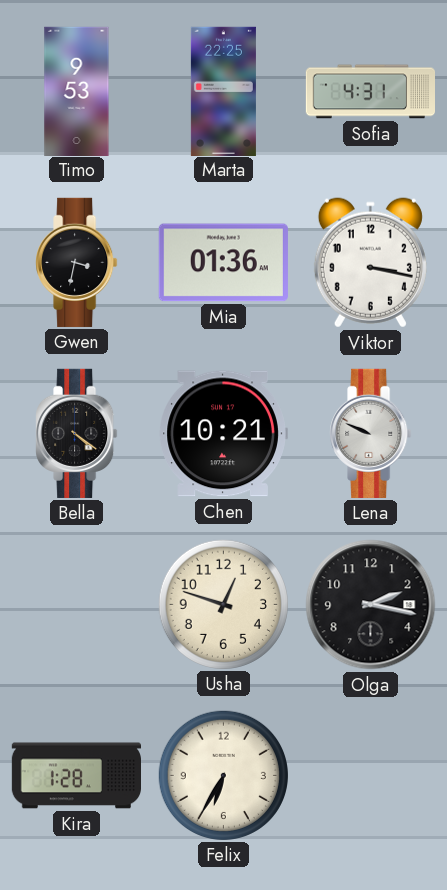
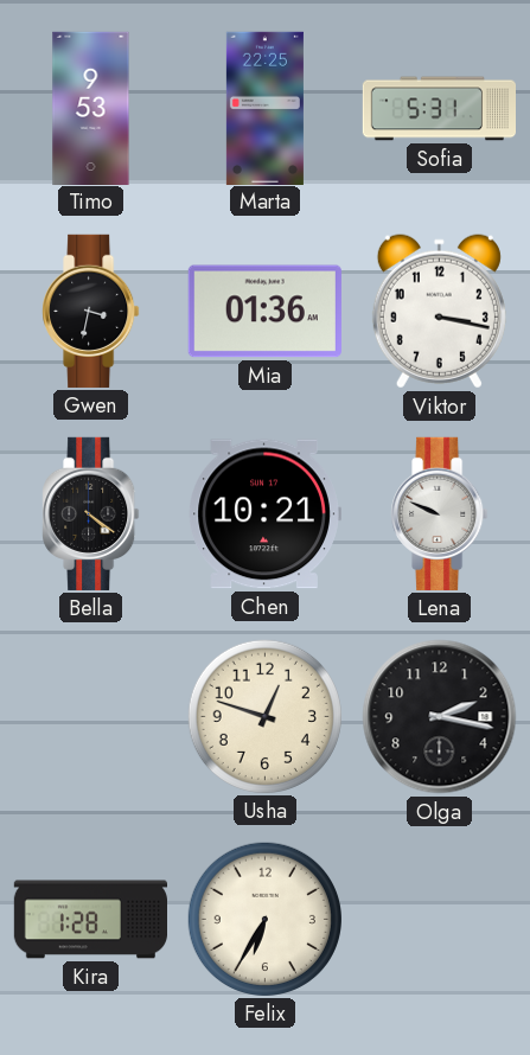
Sofia: 4:31 -> 5:31 (439, 109)
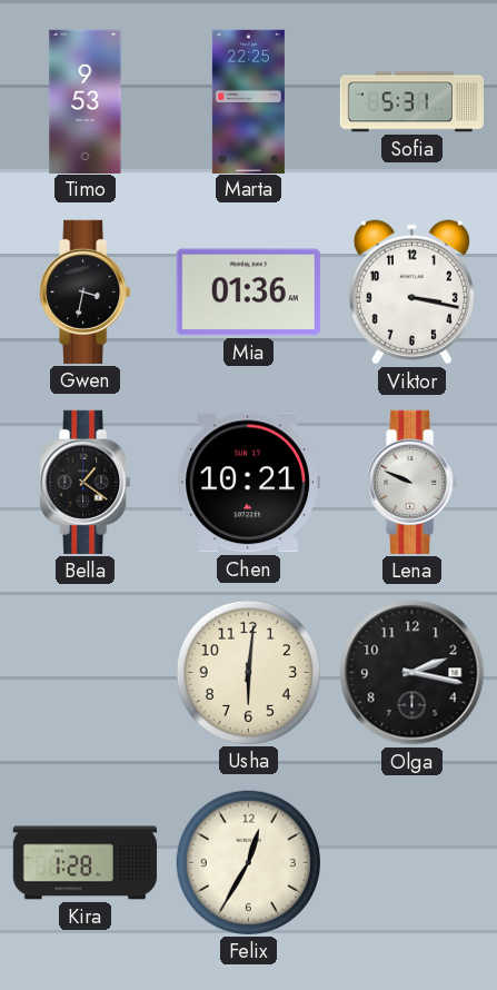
Bella: 4:21 -> 1:21 (86, 482)
Usha: 12:48 -> 6:01 (248, 672)
Felix: 6:35 -> 12:35 (248, 862)
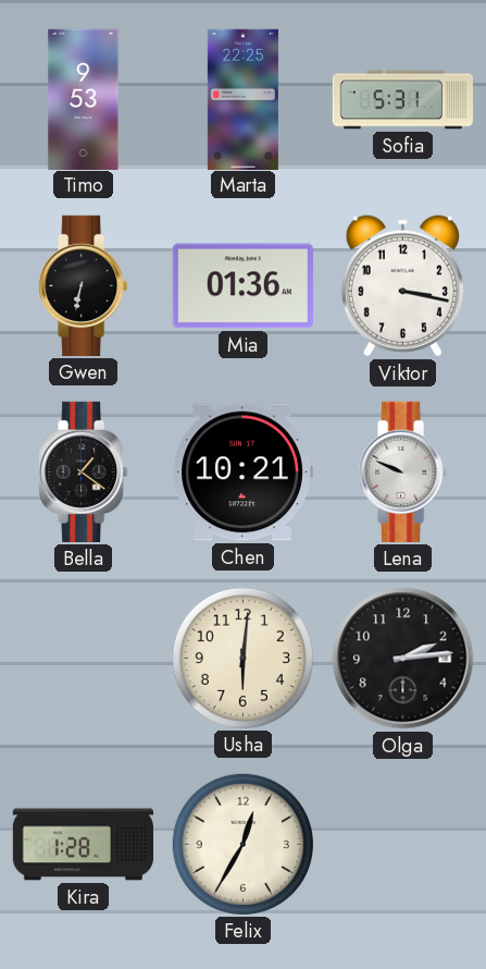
Gwen: 3:32 -> 6:32 (84, 285)
Olga: 2:17 -> 2:14 (403, 659)
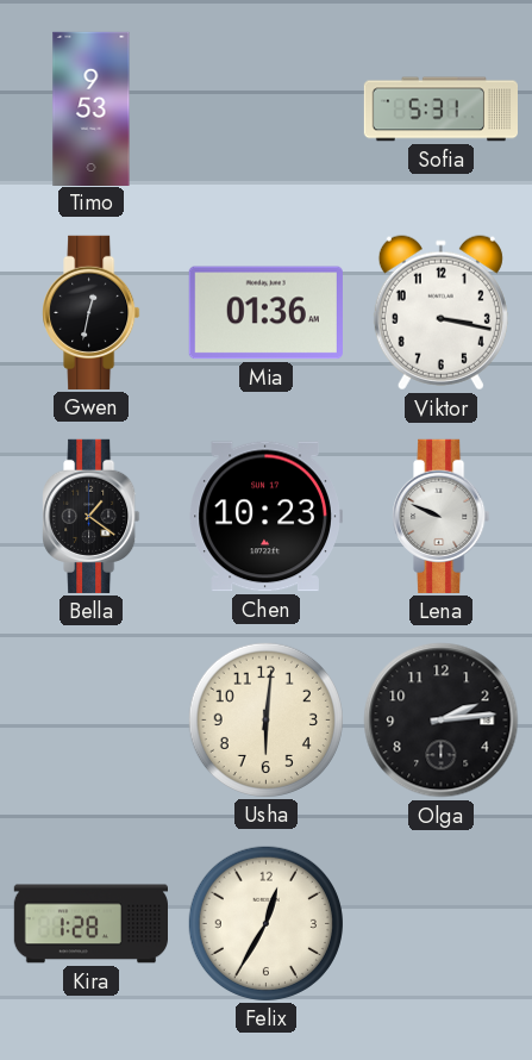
Marta: 22:25 -> none (242, 99)
Gwen: 6:32 -> 12:32 (92, 312)
Chen: 10:21 -> 10:23 (265, 517)
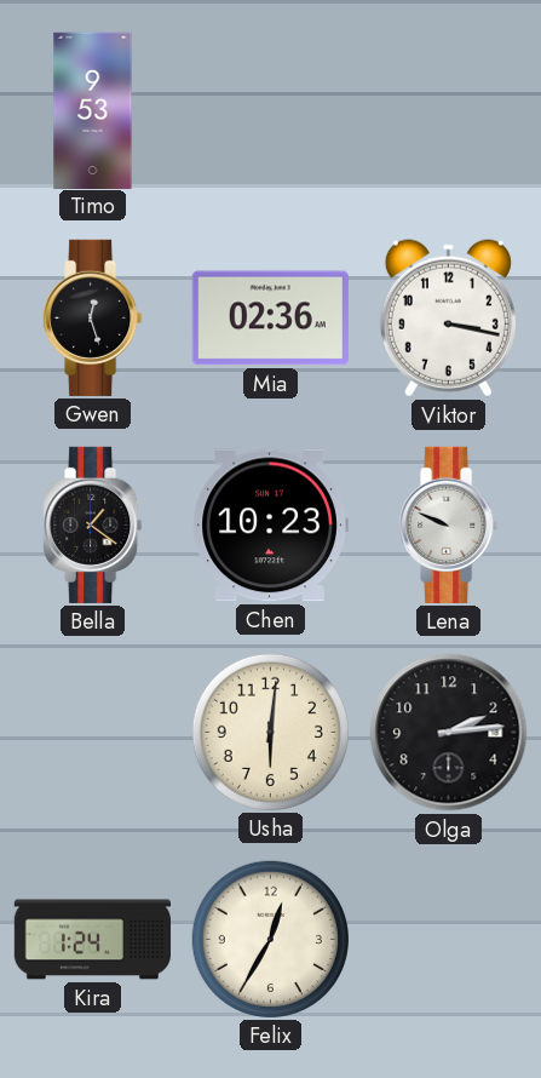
Sofia: 5:31 -> none (440, 110)
Gwen: 12:32 -> 12:27 (93, 317)
Mia: 01:36 -> 02:36 (270, 319)
Kira: 1:28 -> 1:24 (92, 940)
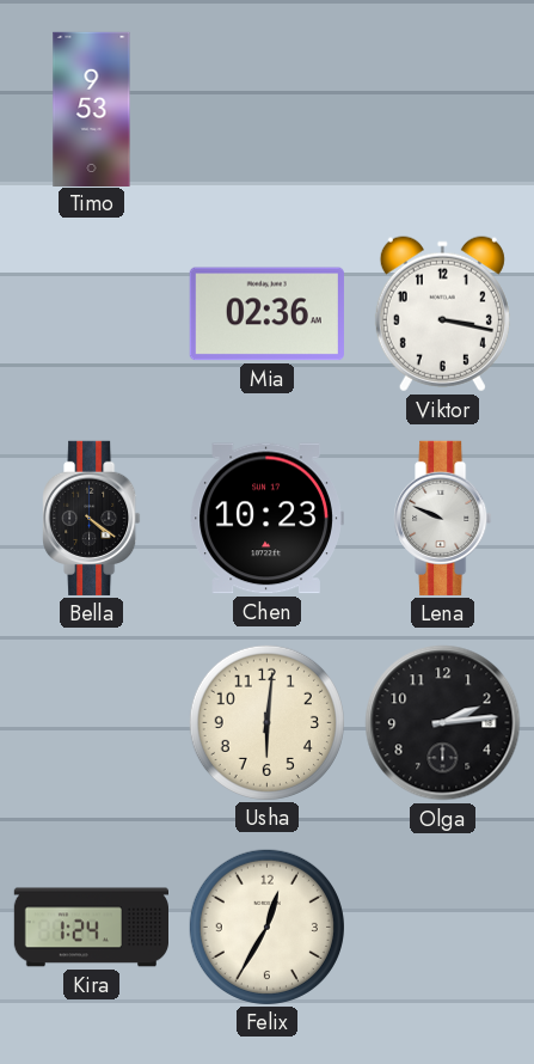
Gwen: 12:27 -> none (93, 317)
Bella: 1:21 -> 4:21 (92, 518)
